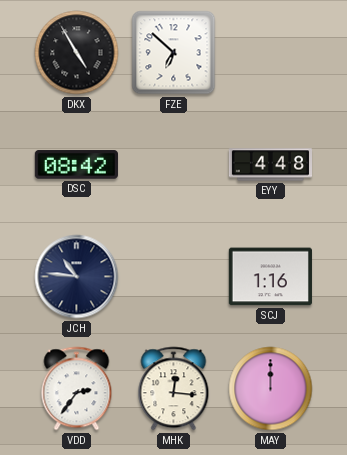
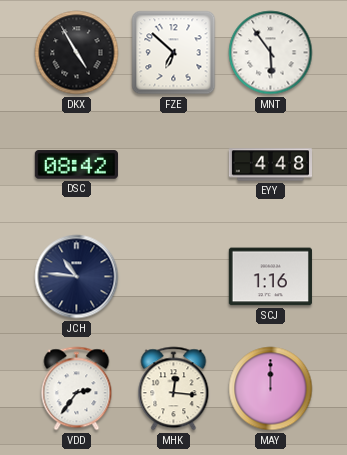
MNT: none -> 5:54 (271, 53)
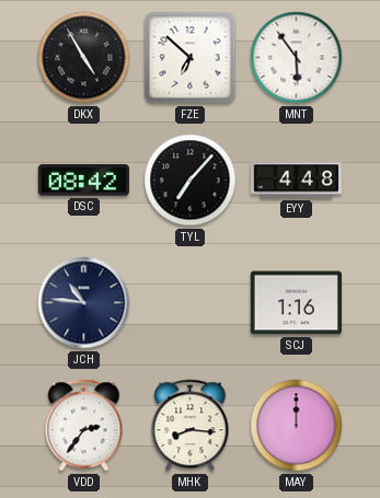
TYL: none -> 7:07 (191, 181)
MHK: 12:16 -> 8:16 (191, 426)
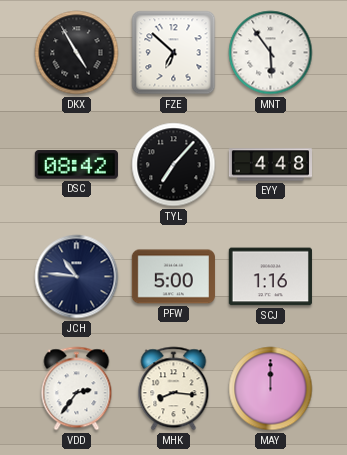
PFW: none -> 5:00 (173, 277)
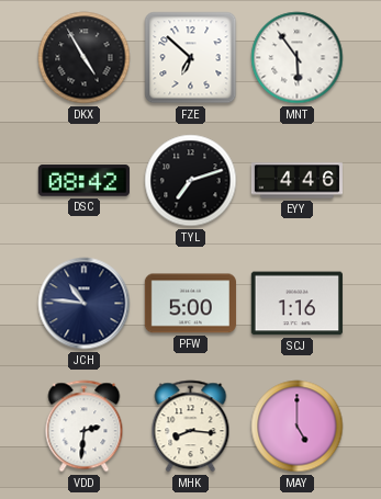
TYL: 7:07 -> 7:12 (191, 181)
EYY: 4:48 -> 4:46 (296, 181)
VDD: 2:36 -> 2:31 (85, 427)
MAY: 12:00 -> 5:00 (298, 427)
